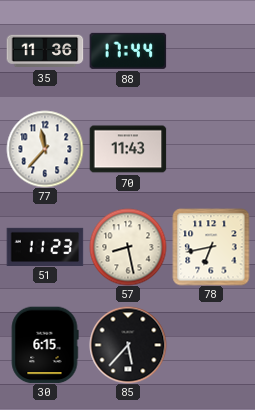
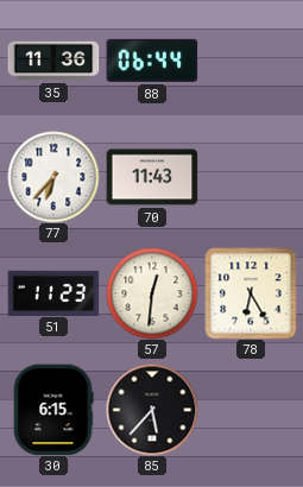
88: 17:44 -> 06:44 (152, 61)
77: 11:37 -> 6:37 (53, 177)
57: 8:28 -> 12:31 (152, 293)
78: 6:43 -> 6:25 (251, 293)
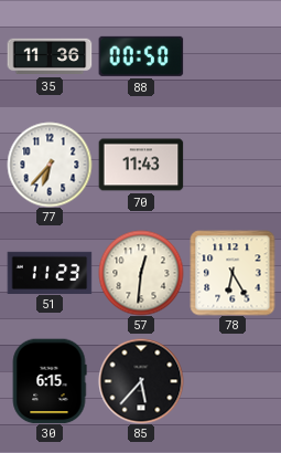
88: 06:44 -> 00:50 (141, 56)
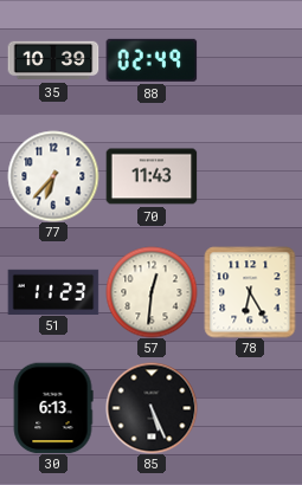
35: 11:36 -> 10:39 (53, 60)
88: 00:50 -> 02:49 (152, 60)
30: 6:15 -> 6:13 (53, 408)
85: 5:37 -> 5:26 (152, 408)
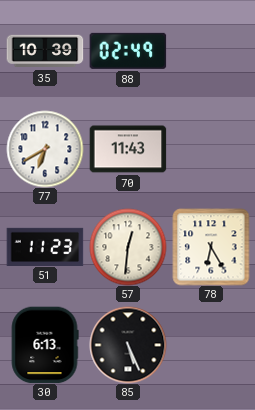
77: 6:37 -> 6:40 (45, 149)
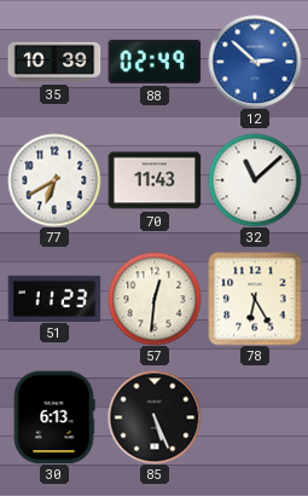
12: none -> 2:52 (255, 62)
32: none -> 11:08 (255, 180)
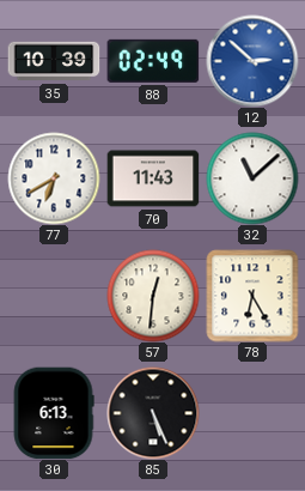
51: 11:23 -> none (54, 298)
